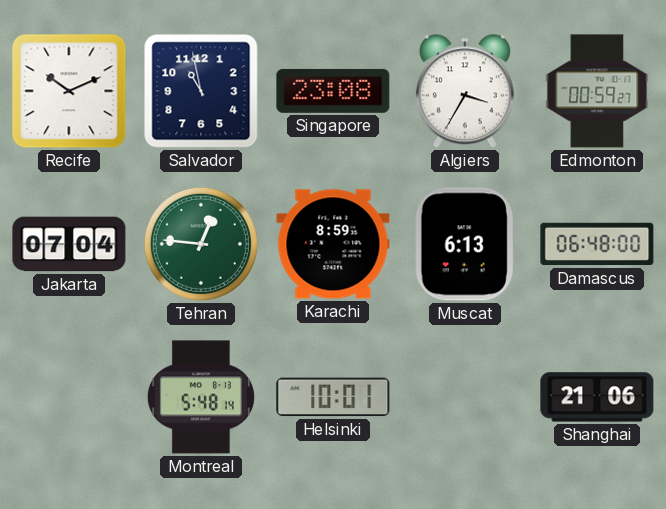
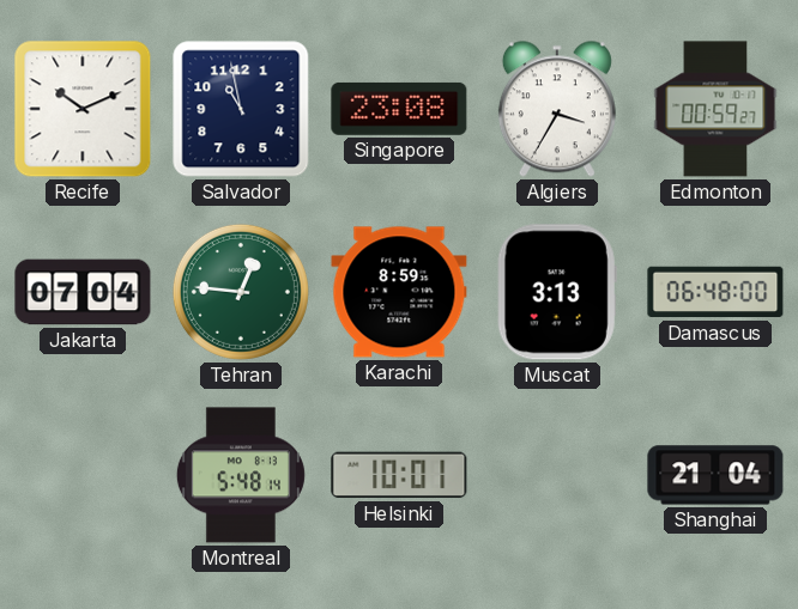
Muscat: 6:13 -> 3:13 (557, 292)
Shanghai: 21:06 -> 21:04 (715, 475)
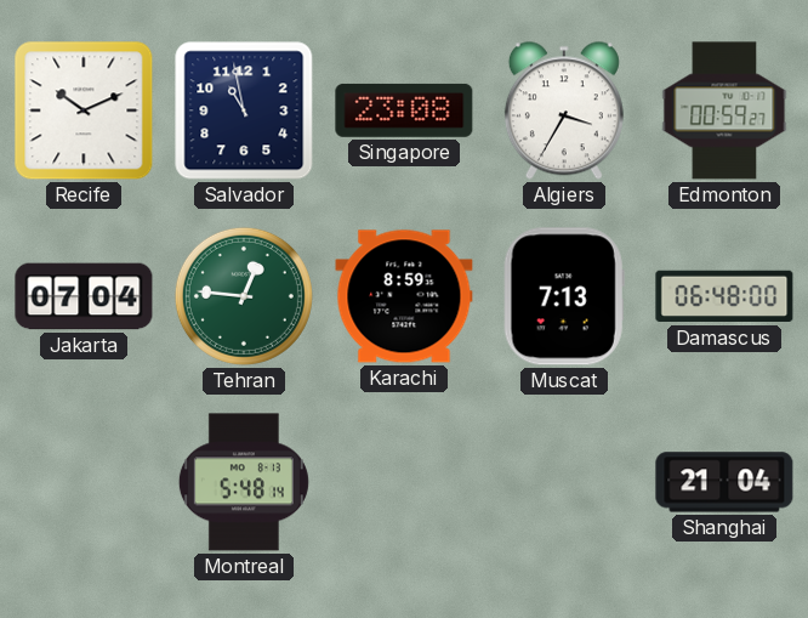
Muscat: 3:13 -> 7:13 (564, 296)
Helsinki: 10:01 -> none (399, 475)
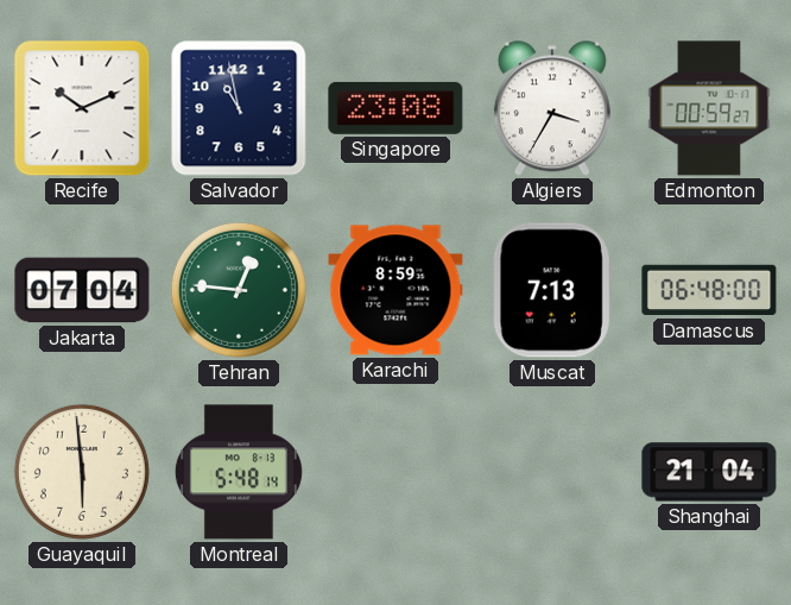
Guayaquil: none -> 5:59 (82, 472)
